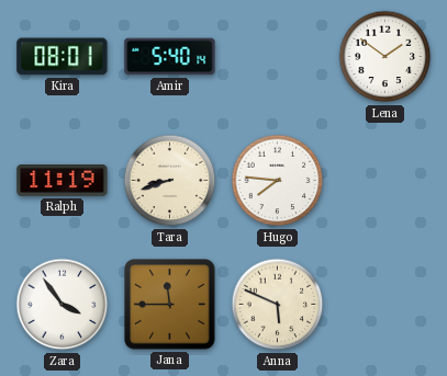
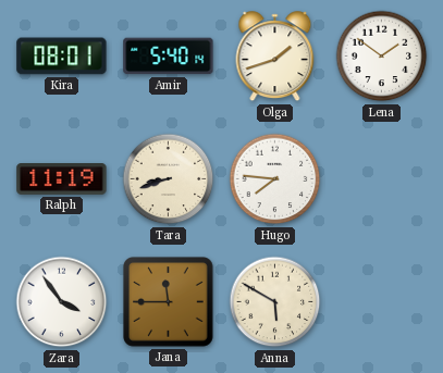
Olga: none -> 1:42 (275, 57)
Anna: 5:49 -> 5:50 (275, 302)
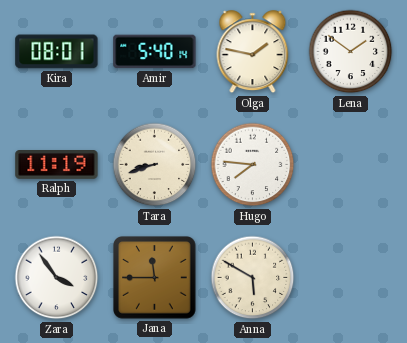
Olga: 1:42 -> 1:47 (253, 52)
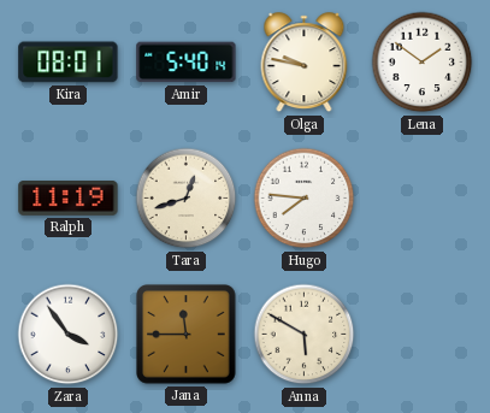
Olga: 1:47 -> 9:47 (305, 63)
Tara: 8:42 -> 12:42 (187, 199)
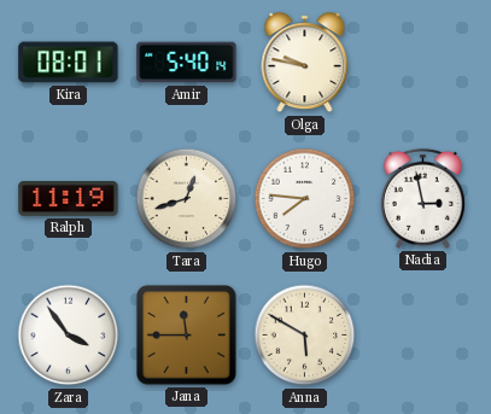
Lena: 1:51 -> none (423, 63)
Nadia: none -> 2:58 (422, 198)
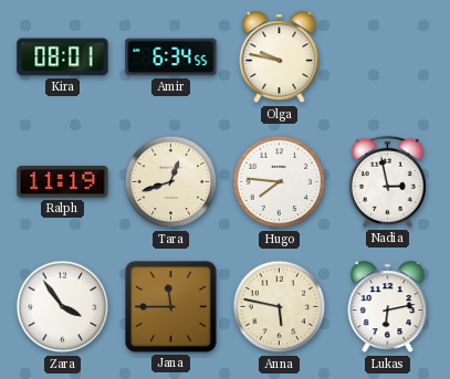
Amir: 5:40 -> 6:34 (171, 57)
Anna: 5:50 -> 5:47 (280, 307)
Lukas: none -> 6:13 (388, 307)
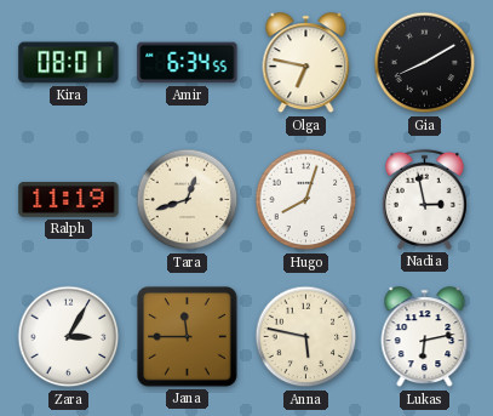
Olga: 9:47 -> 6:47 (306, 63)
Gia: none -> 8:10 (425, 63)
Hugo: 7:46 -> 8:03 (306, 200)
Zara: 3:54 -> 3:05 (69, 337)
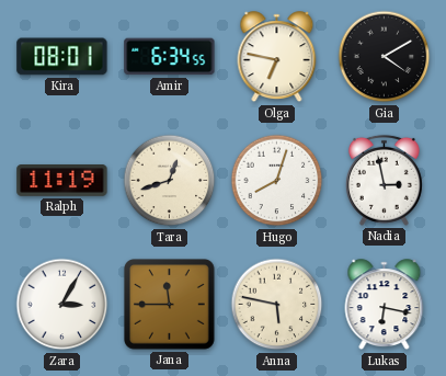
Gia: 8:10 -> 4:10 (385, 57)
Lukas: 6:13 -> 6:17 (385, 305)
